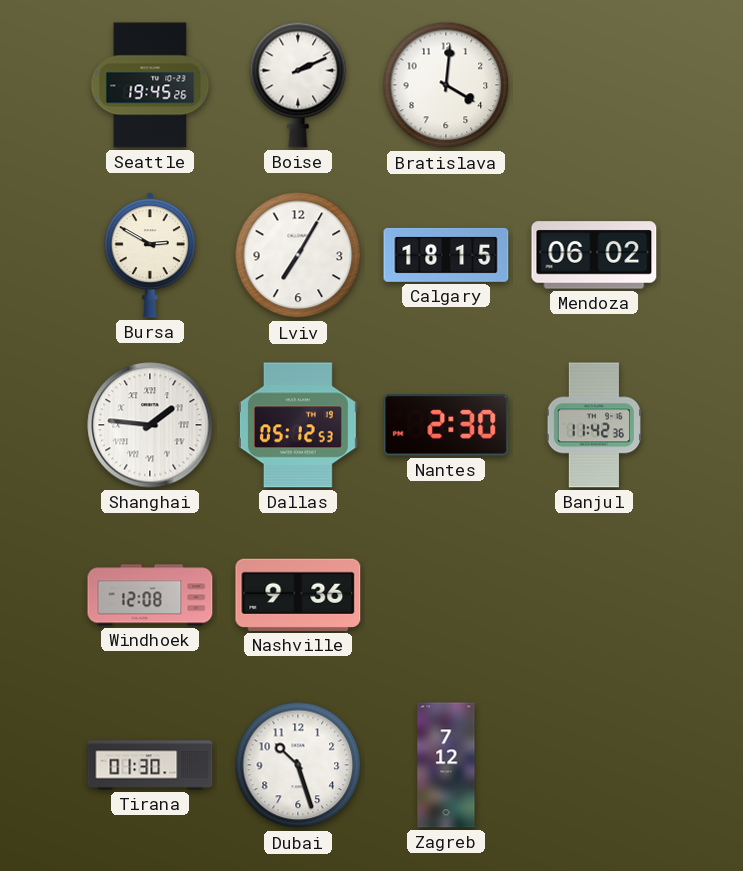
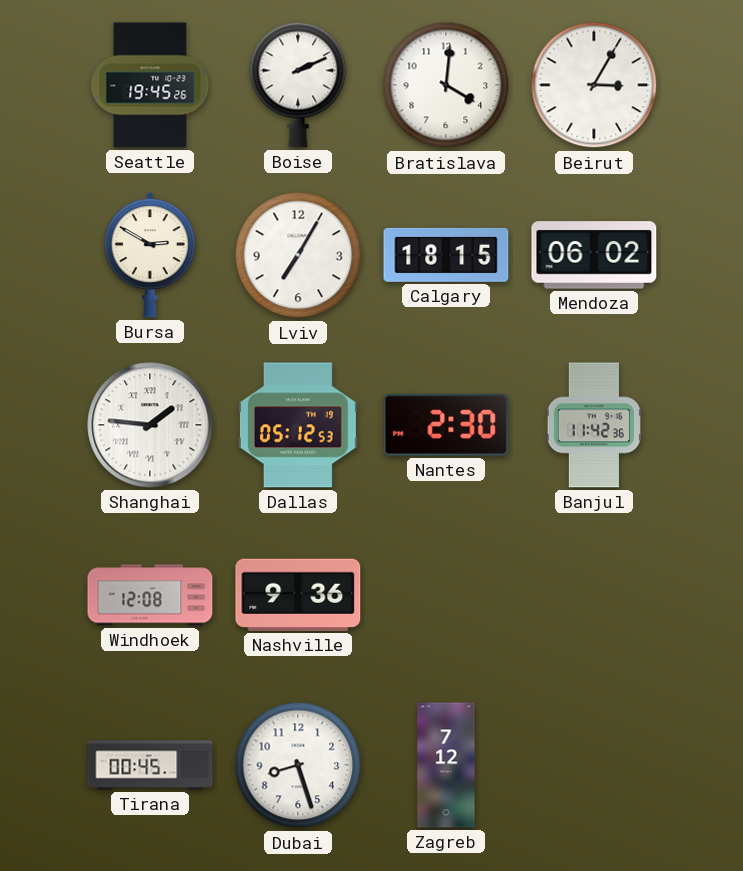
Beirut: none -> 3:05 (594, 85)
Tirana: 01:30 -> 00:45 (150, 765)
Dubai: 10:27 -> 8:27 (298, 765)
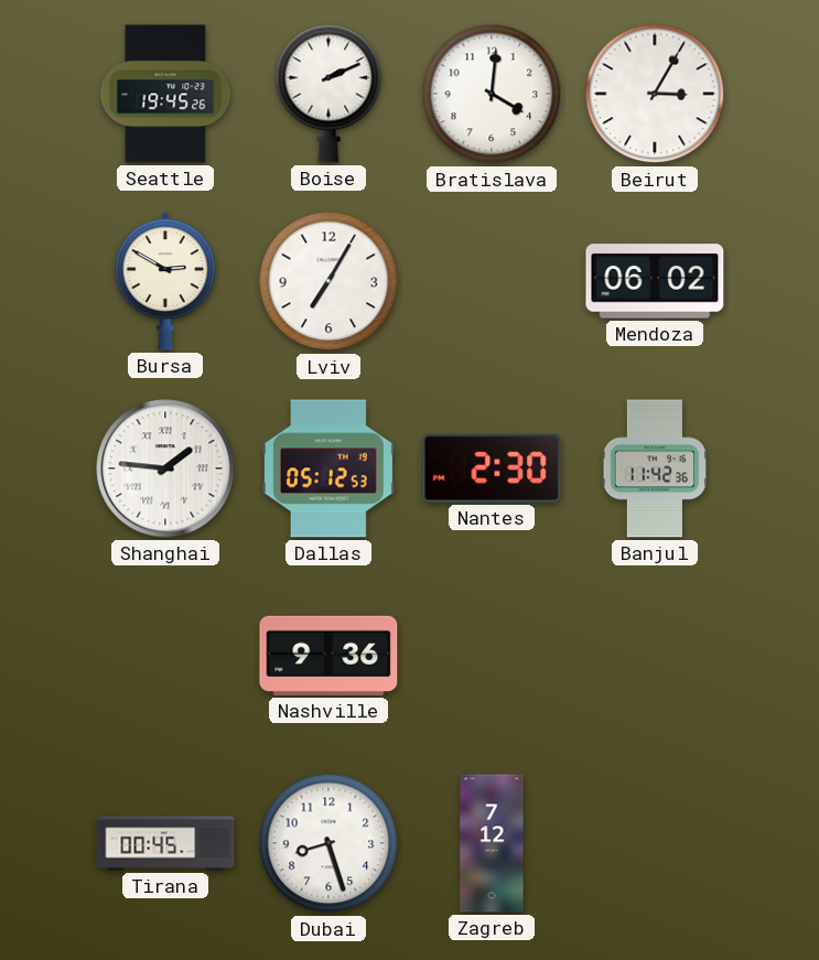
Calgary: 18:15 -> none (446, 255)
Windhoek: 12:08 -> none (150, 595)
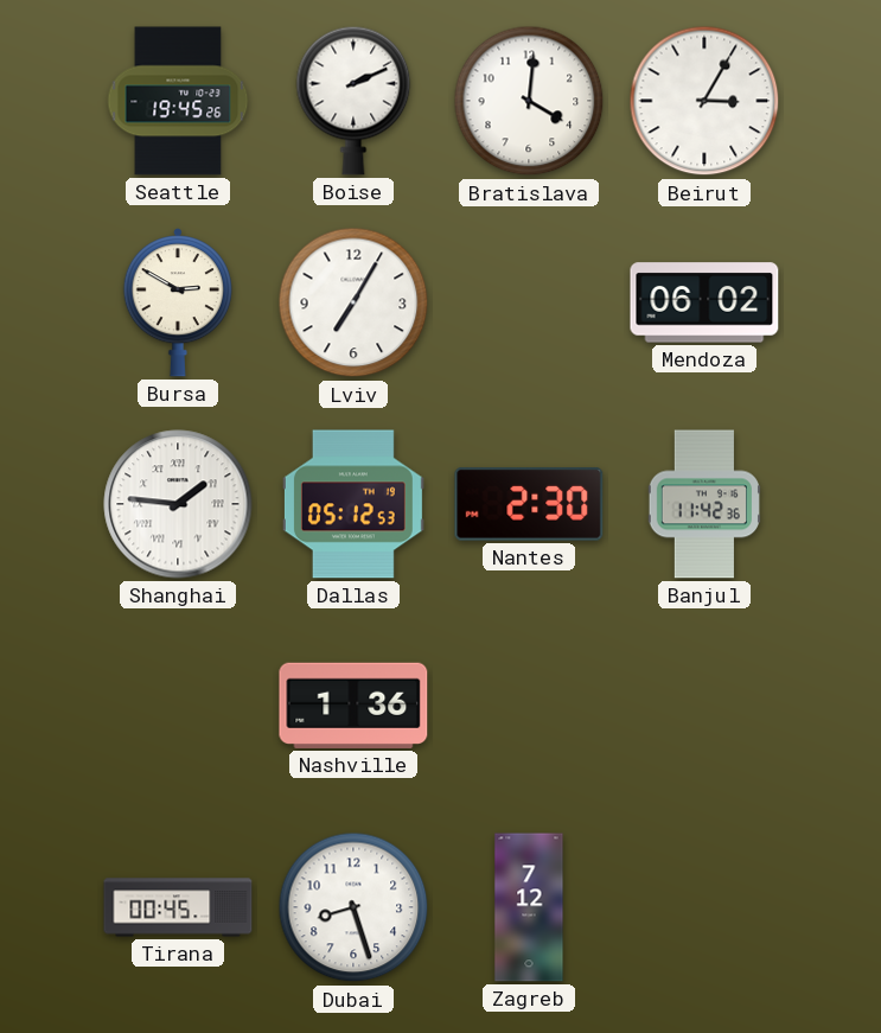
Nashville: 9:36 -> 1:36 (353, 706)
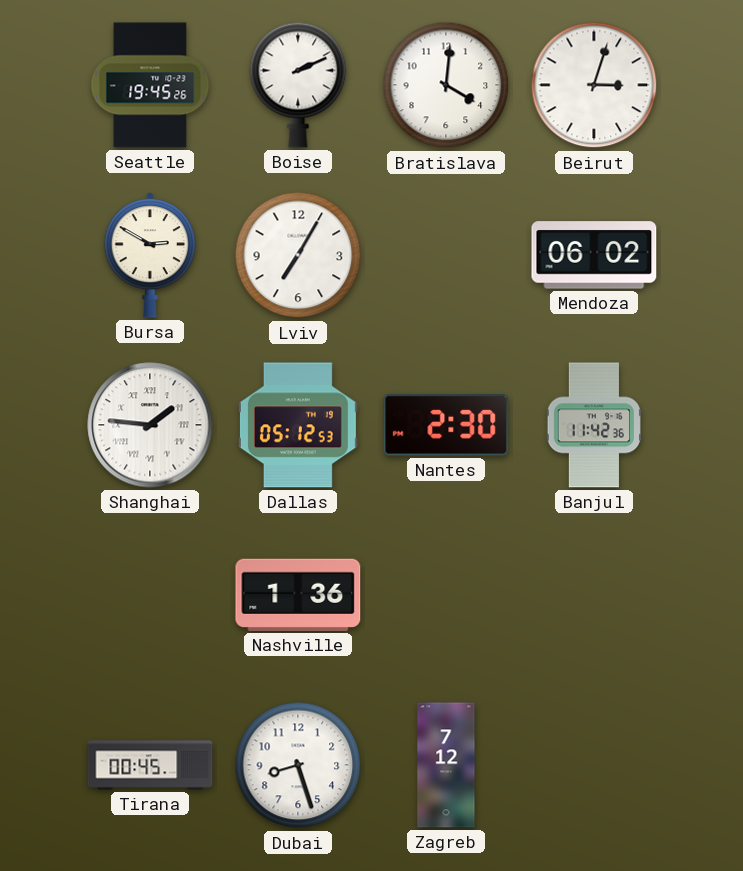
Beirut: 3:05 -> 3:03 (594, 85)
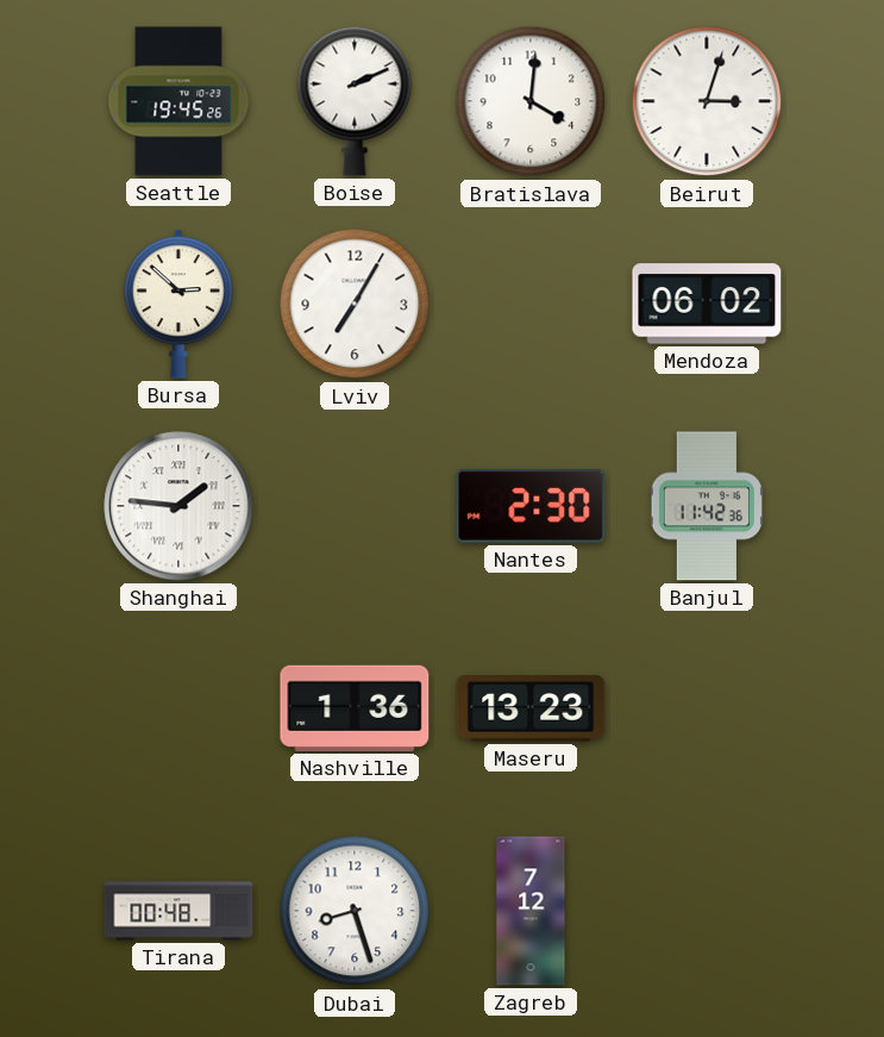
Bursa: 2:50 -> 2:52 (178, 305)
Dallas: 05:12 -> none (298, 425)
Maseru: none -> 13:23 (531, 708)
Tirana: 00:45 -> 00:48 (178, 911)
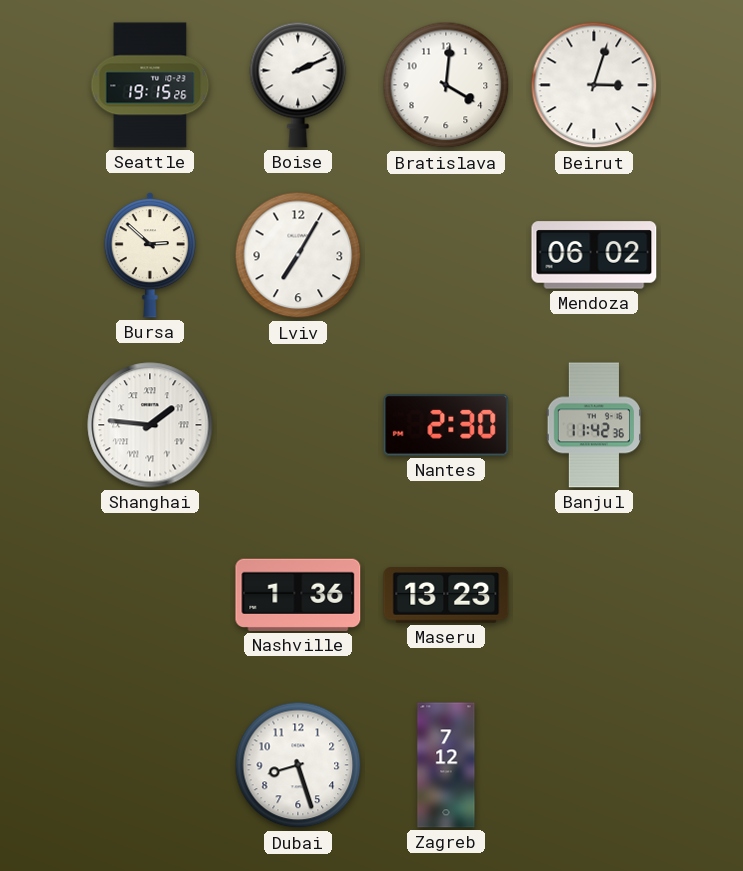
Seattle: 19:45 -> 19:15 (150, 85)
Tirana: 00:48 -> none (178, 911)
